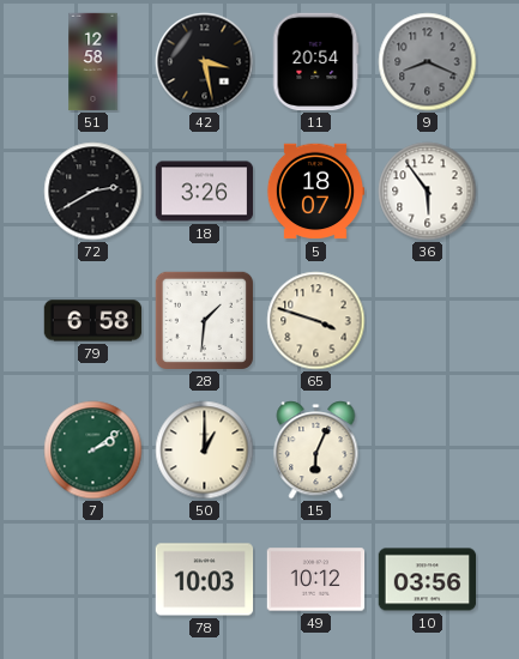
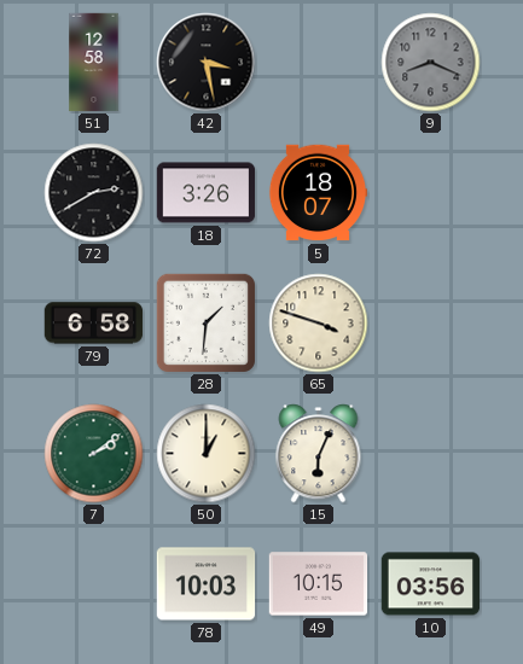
11: 20:54 -> none (315, 62)
36: 5:54 -> none (428, 192)
49: 10:12 -> 10:15 (319, 584)
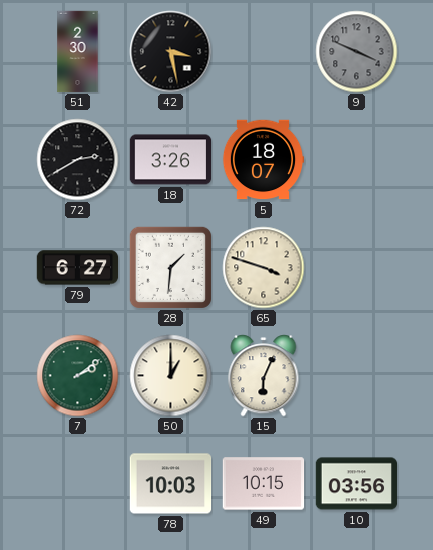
51: 12:58 -> 2:30 (78, 52)
9: 8:19 -> 3:49 (357, 52)
79: 6:58 -> 6:27 (78, 268)
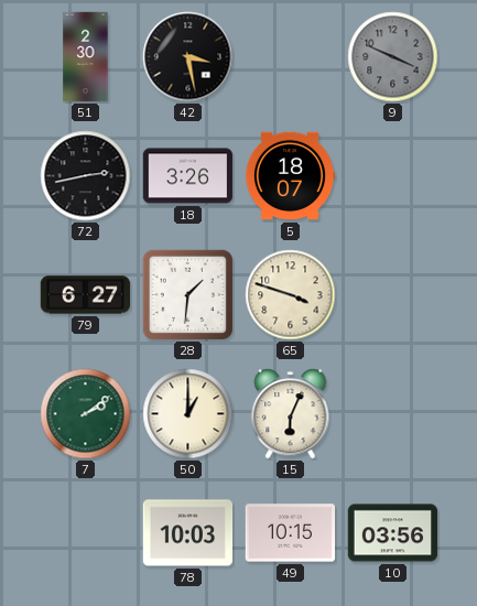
72: 2:40 -> 2:43 (86, 176)
